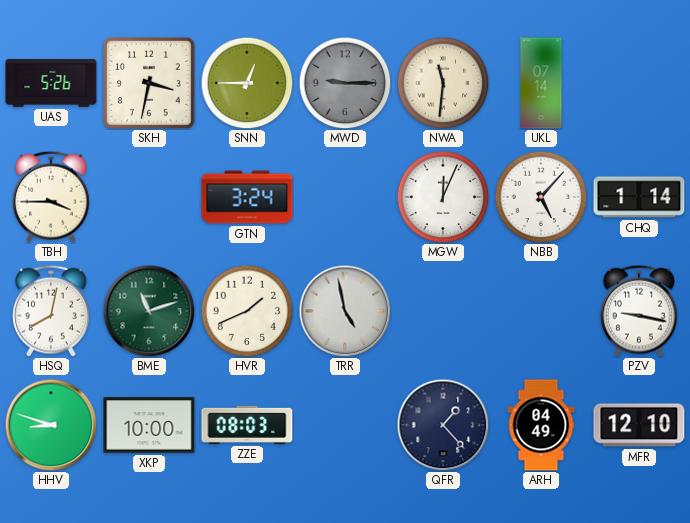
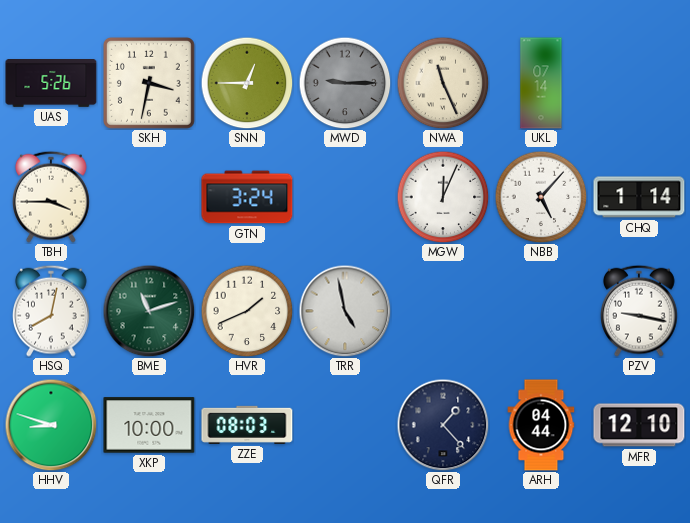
NWA: 11:31 -> 11:26 (443, 83)
ARH: 04:49 -> 04:44 (541, 425)
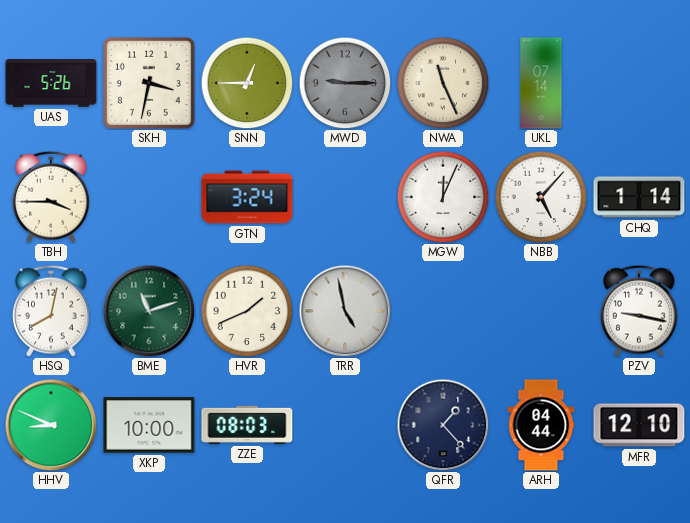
HHV: 8:48 -> 8:49 (51, 425)
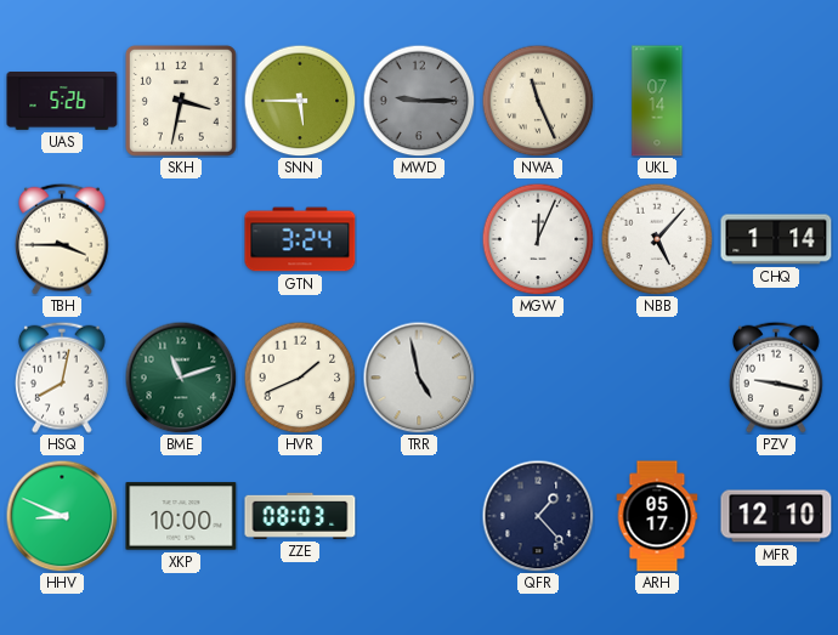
SNN: 12:45 -> 5:45 (300, 101)
ARH: 04:44 -> 05:17 (657, 516)
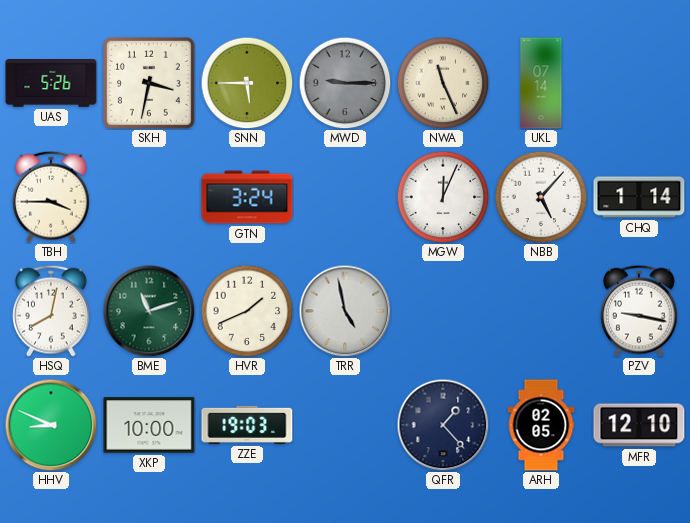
ZZE: 08:03 -> 19:03 (247, 425)
ARH: 05:17 -> 02:05 (541, 425)
